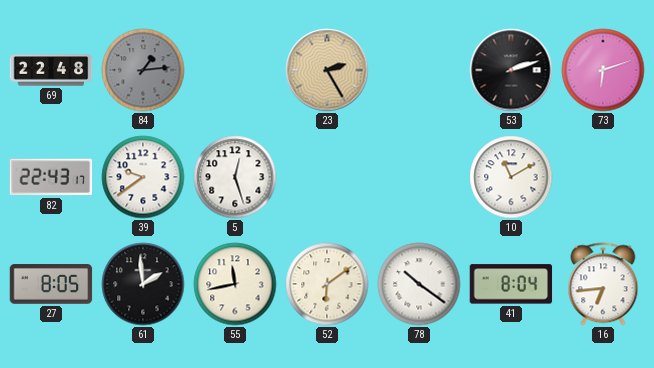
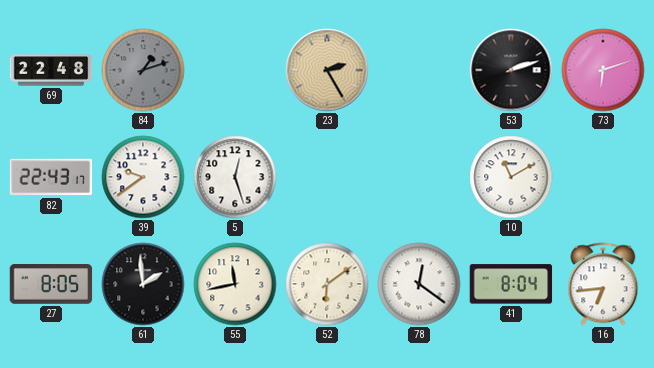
84: 1:14 -> 1:12 (143, 70)
78: 10:21 -> 12:21 (419, 284)
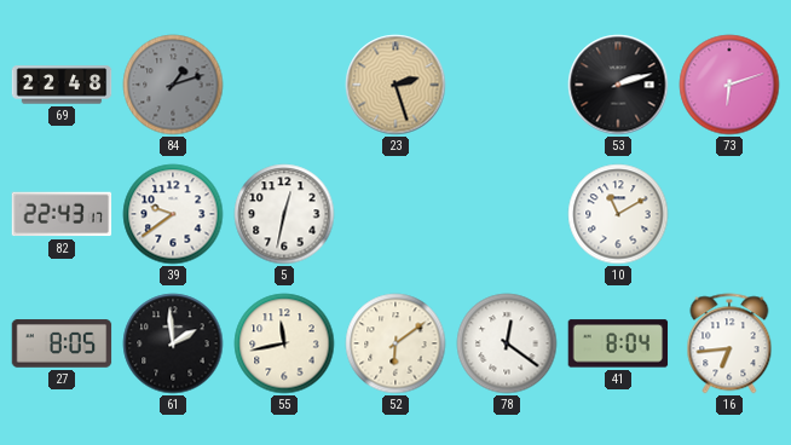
23: 2:25 -> 2:27 (395, 85)
5: 12:27 -> 12:32 (284, 214)
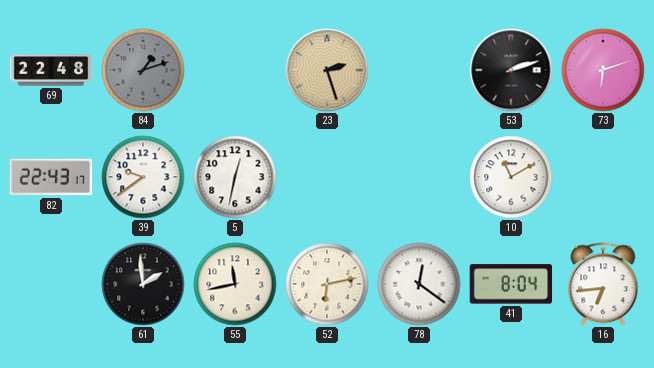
27: 8:05 -> none (62, 343)
52: 6:09 -> 6:13 (327, 284)
